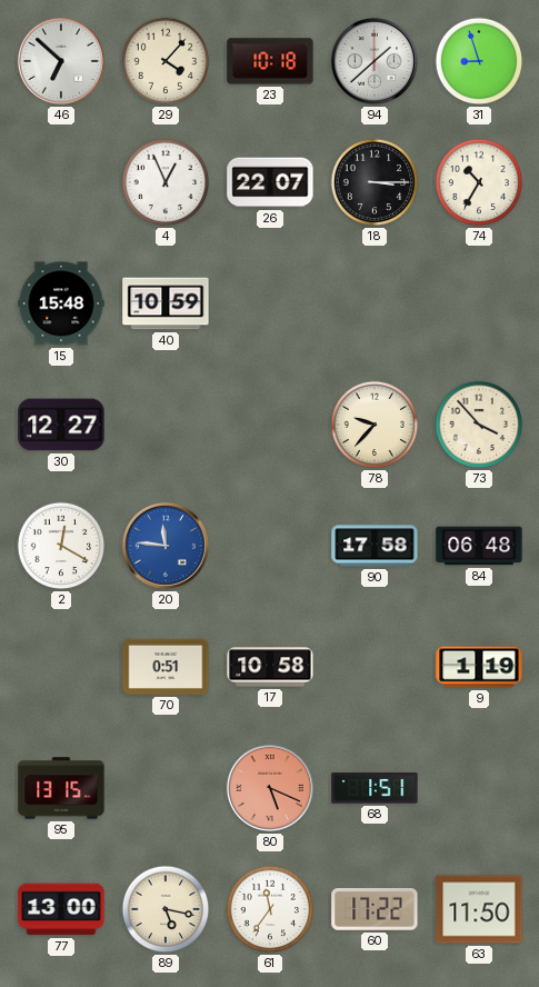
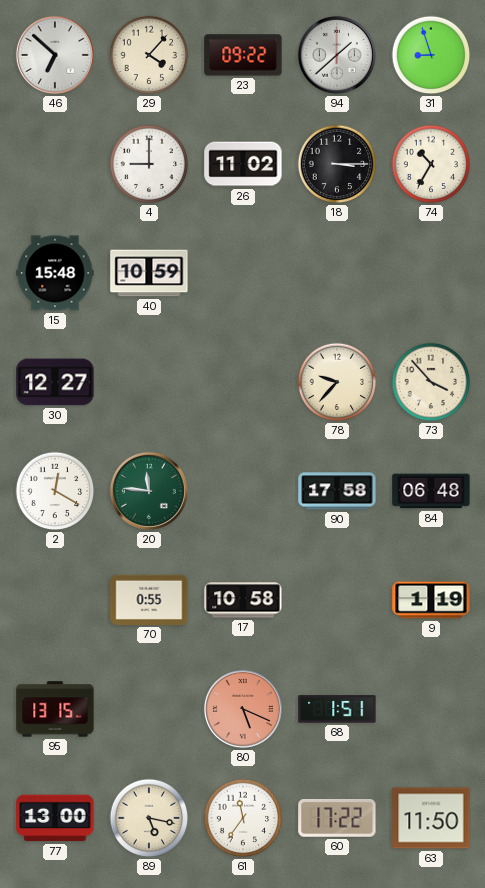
23: 10:18 -> 09:22 (243, 55)
4: 12:56 -> 9:00 (149, 164)
26: 22:07 -> 11:02 (243, 164)
20 dial: blue -> green (149, 491)
70: 0:51 -> 0:55 (149, 600)
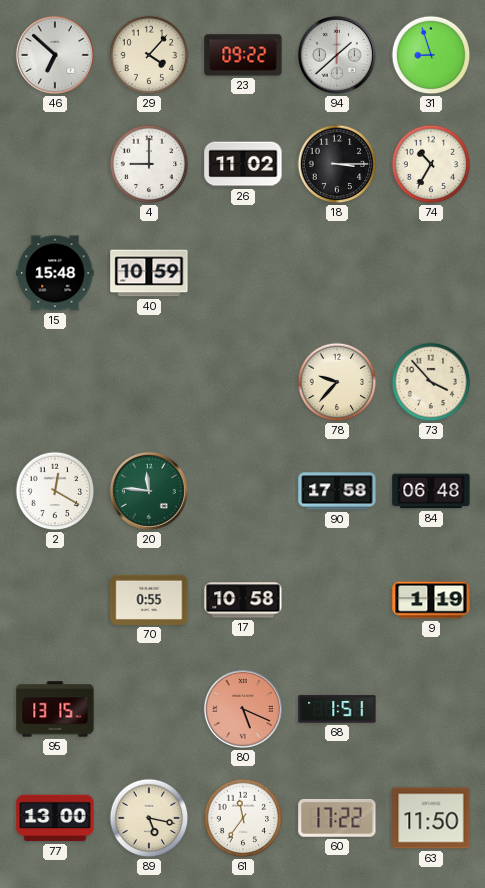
30: 12:27 -> none (55, 382)
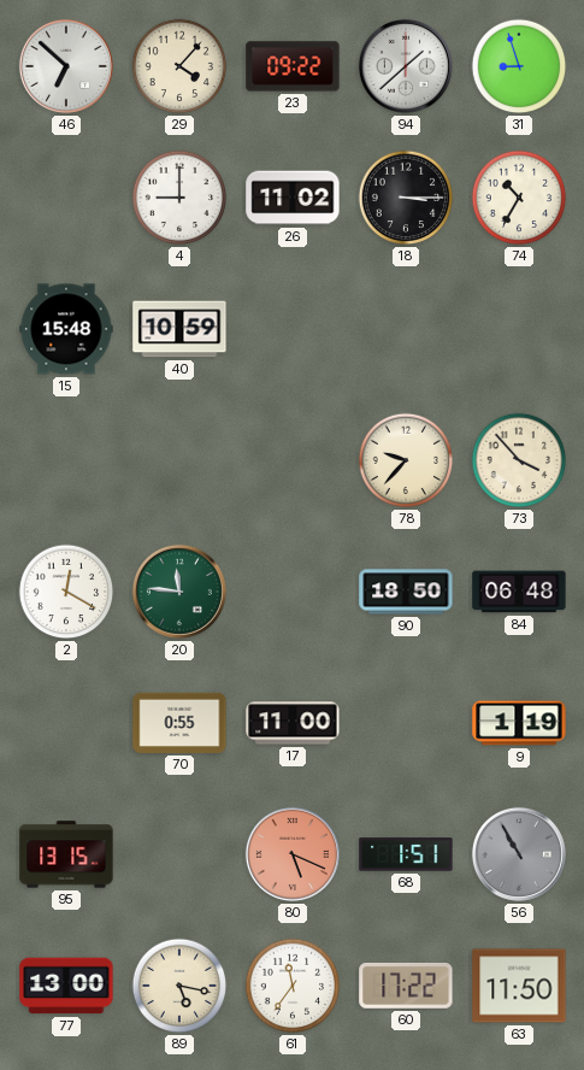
90: 17:58 -> 18:50 (406, 592)
17: 10:58 -> 11:00 (293, 723)
56: none -> 10:55 (519, 854)
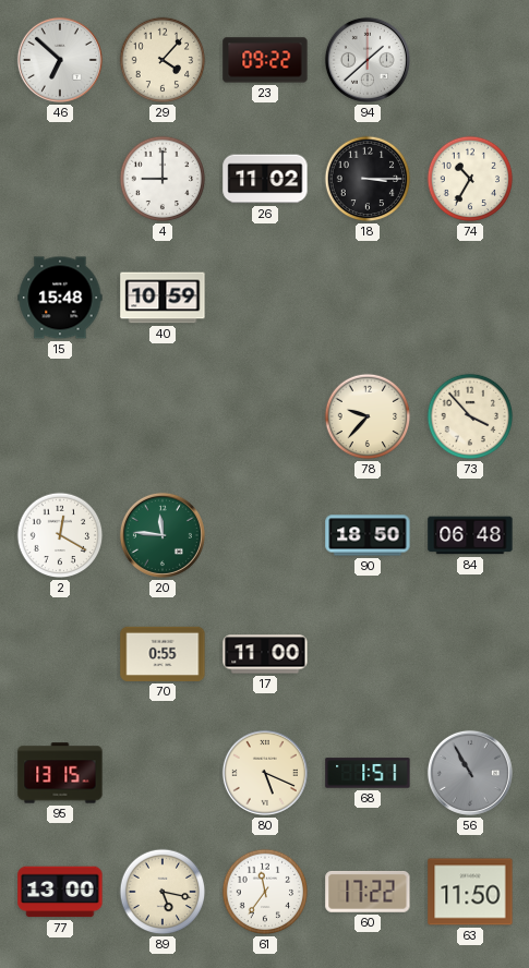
31: 8:57 -> none (519, 66)
9: 1:19 -> none (519, 723)
80 dial: salmon -> cream (265, 773)
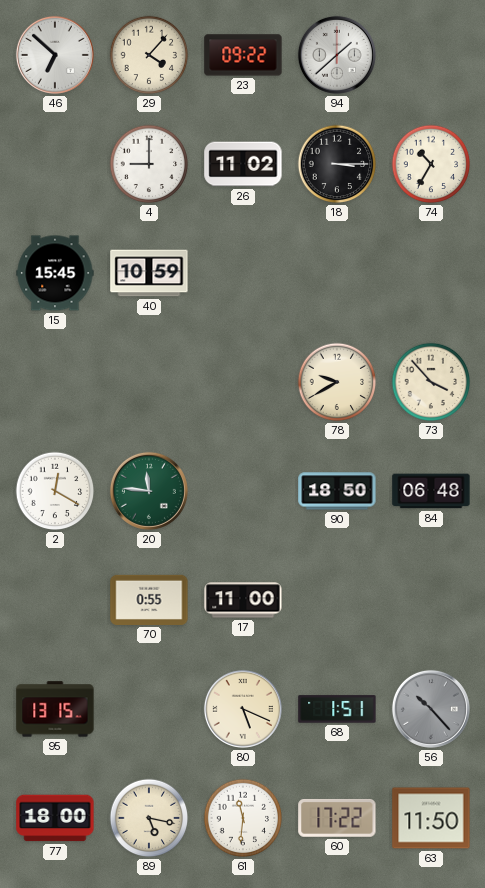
15: 15:48 -> 15:45 (55, 273)
78: 9:37 -> 9:40 (337, 382)
56: 10:55 -> 10:23 (431, 709)
77: 13:00 -> 18:00 (55, 818)
61: 11:36 -> 11:31 (243, 818)
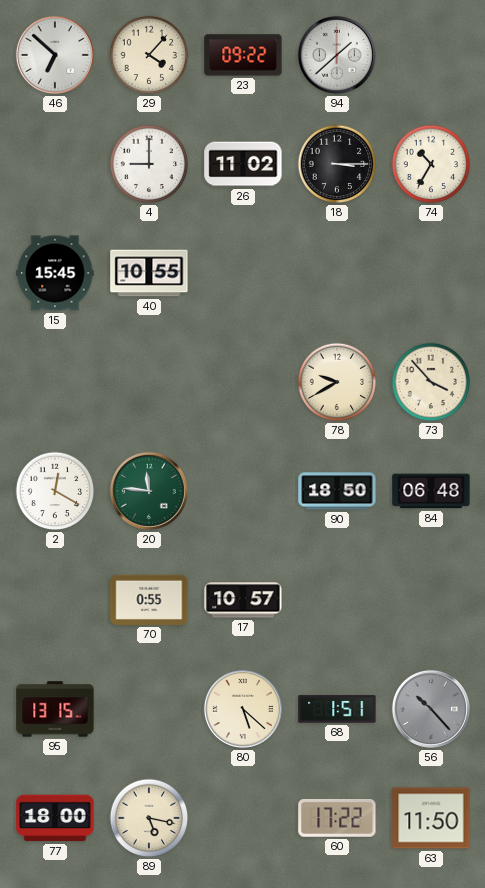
40: 10:59 -> 10:55 (149, 273)
17: 11:00 -> 10:57 (243, 600)
80: 5:19 -> 5:22 (243, 709)
61: 11:31 -> none (243, 818)
